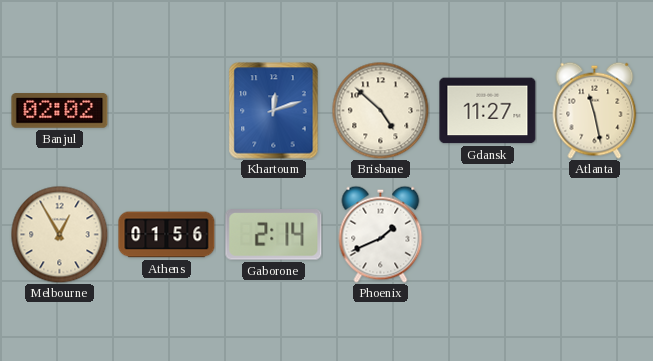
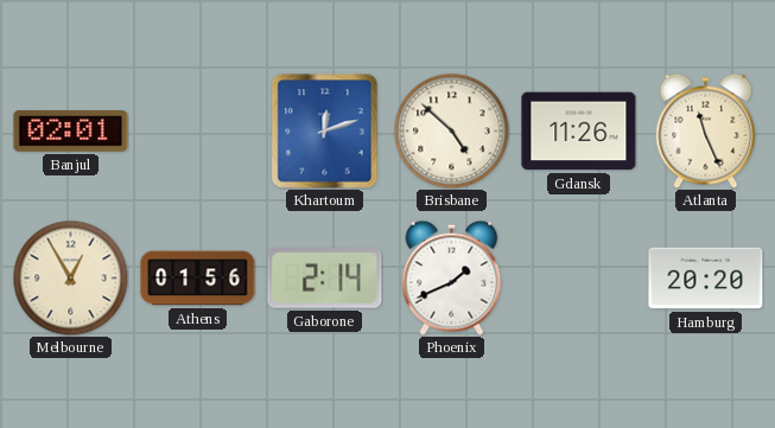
Banjul: 02:02 -> 02:01 (71, 132)
Gdansk: 11:27 -> 11:26 (579, 132)
Atlanta: 11:28 -> 11:26 (706, 130)
Hamburg: none -> 20:20 (706, 279)
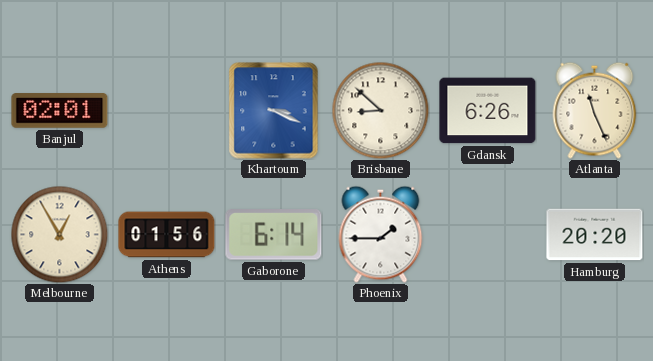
Khartoum: 12:12 -> 3:19 (274, 111)
Brisbane: 4:52 -> 8:52 (380, 110)
Gdansk: 11:26 -> 6:26 (488, 111)
Gaborone: 2:14 -> 6:14 (274, 235)
Phoenix: 1:41 -> 1:45 (381, 234)
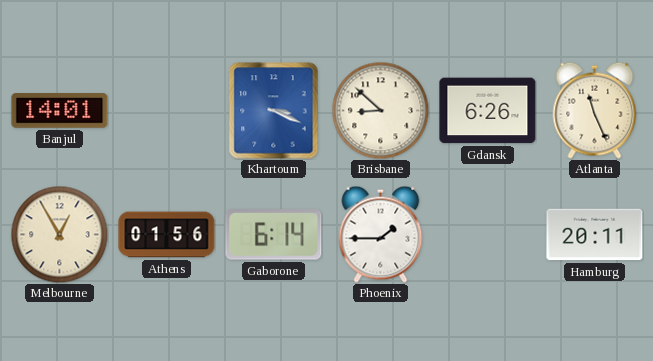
Banjul: 02:01 -> 14:01 (60, 111)
Hamburg: 20:20 -> 20:11 (595, 235)
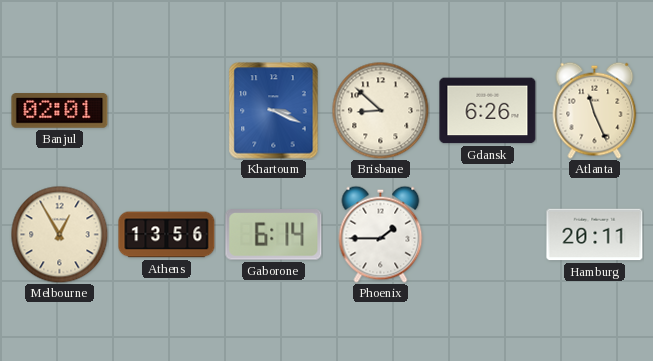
Banjul: 14:01 -> 02:01 (60, 111)
Athens: 01:56 -> 13:56 (167, 235)
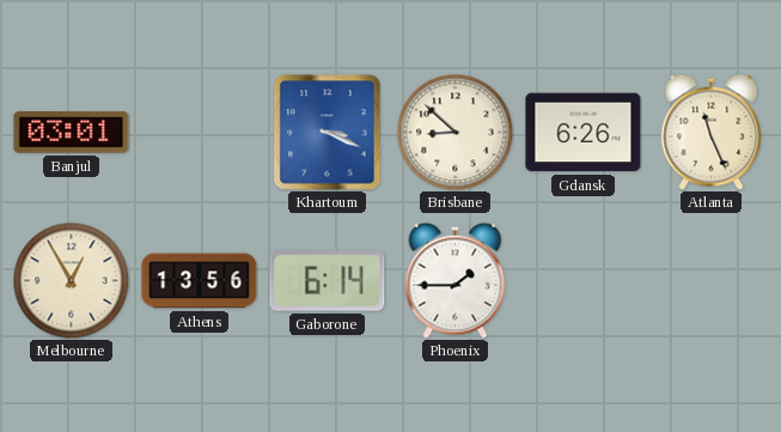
Banjul: 02:01 -> 03:01 (72, 133)
Hamburg: 20:11 -> none (595, 235)
